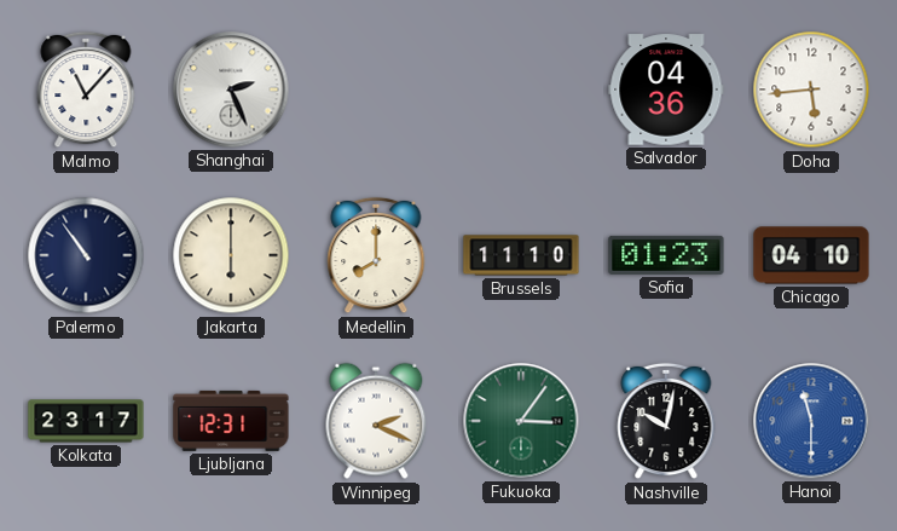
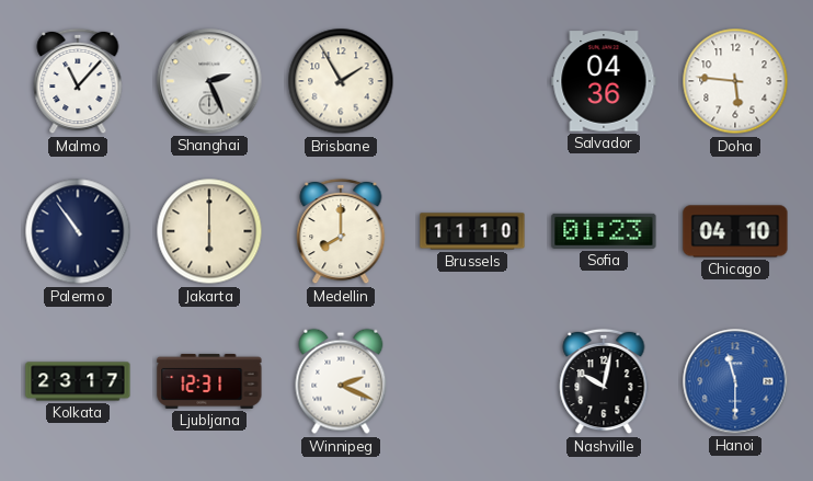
Brisbane: none -> 1:55 (341, 81)
Doha: 5:44 -> 5:46 (735, 81)
Fukuoka: 3:06 -> none (521, 421)
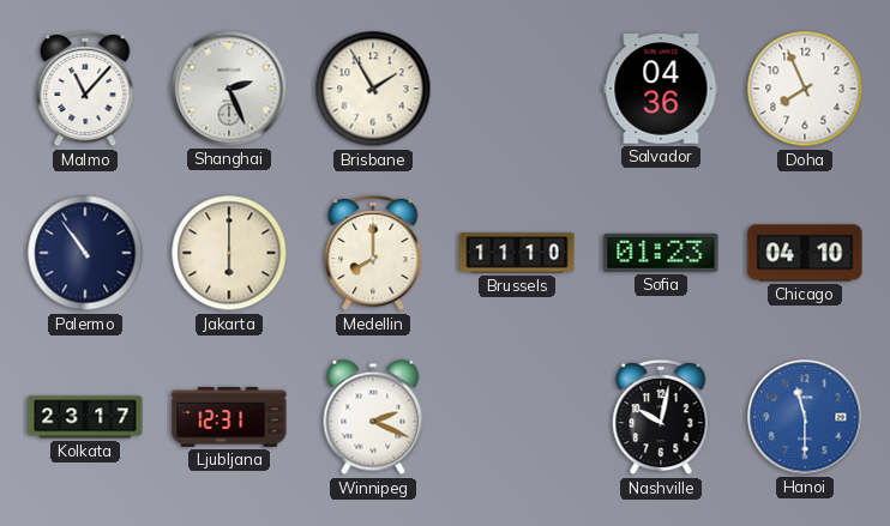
Doha: 5:46 -> 7:56 (805, 89)
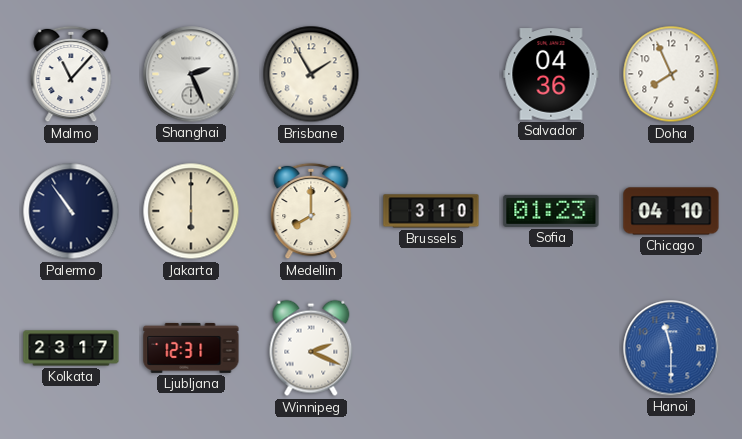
Brussels: 11:10 -> 3:10 (431, 211)
Nashville: 10:02 -> none (661, 417)
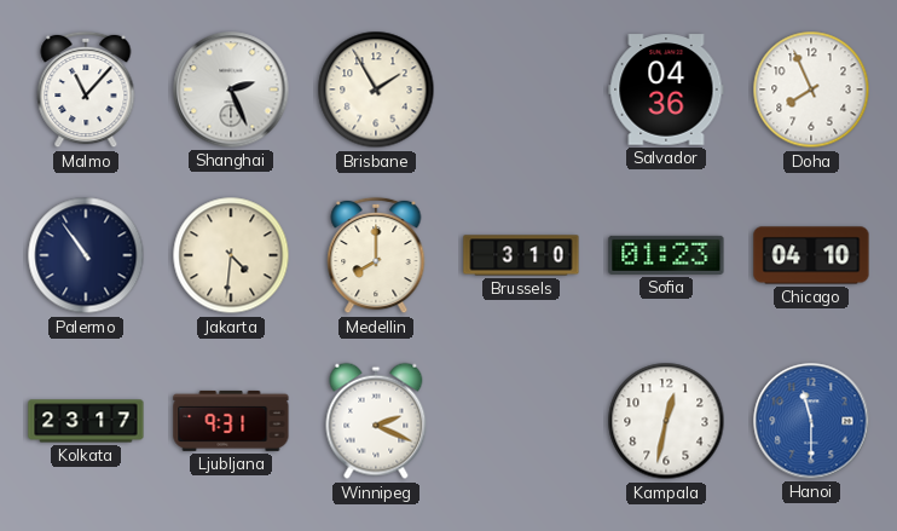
Jakarta: 6:00 -> 4:31 (231, 255)
Ljubljana: 12:31 -> 9:31 (231, 421)
Kampala: none -> 12:32 (666, 421)
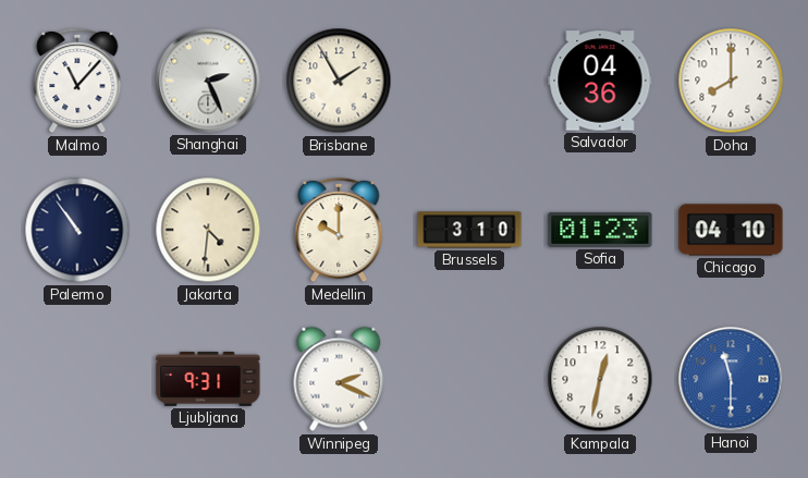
Doha: 7:56 -> 8:00 (731, 81)
Medellin: 8:00 -> 10:00 (339, 230)
Kolkata: 23:17 -> none (86, 421)
